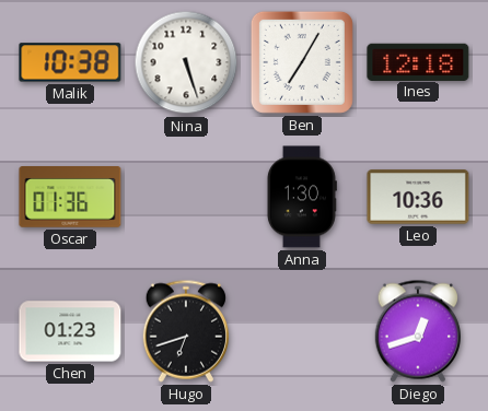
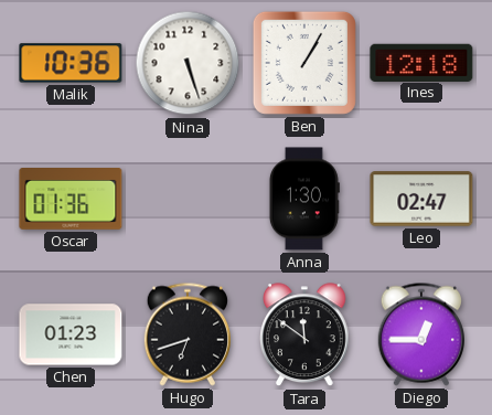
Malik: 10:38 -> 10:36 (71, 63)
Ben: 7:05 -> 1:05 (304, 63)
Leo: 10:36 -> 02:47 (421, 199)
Tara: none -> 11:51 (306, 336)
Diego: 12:42 -> 12:45 (420, 334)
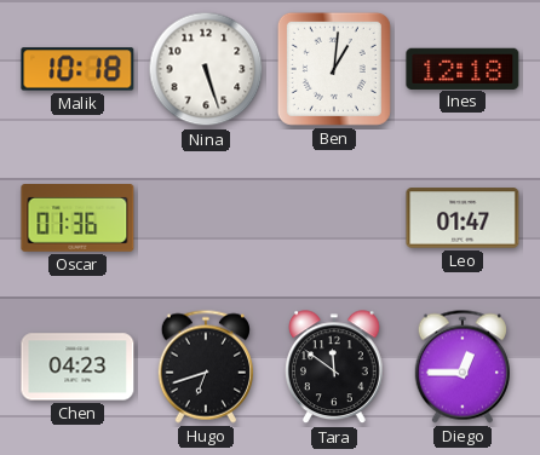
Malik: 10:36 -> 10:18 (77, 69)
Ben: 1:05 -> 1:01 (334, 69)
Anna: 1:30 -> none (304, 199)
Leo: 02:47 -> 01:47 (463, 218)
Chen: 01:23 -> 04:23 (77, 367)
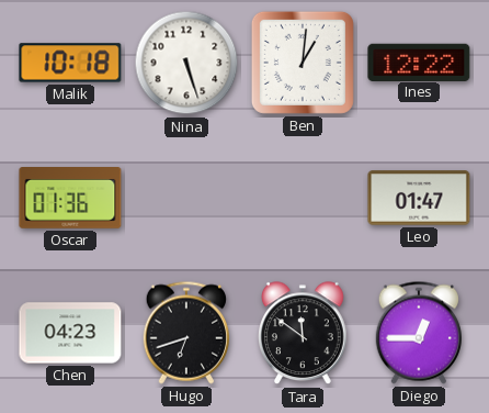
Ines: 12:18 -> 12:22 (419, 62)
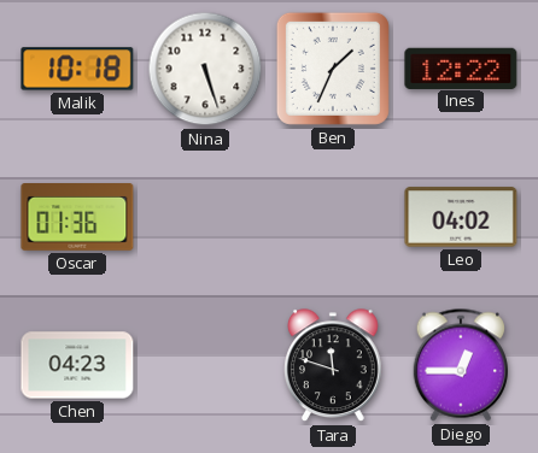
Ben: 1:01 -> 1:34 (333, 69)
Leo: 01:47 -> 04:02 (461, 217)
Hugo: 6:42 -> none (185, 333)
Tara: 11:51 -> 11:48 (334, 366)
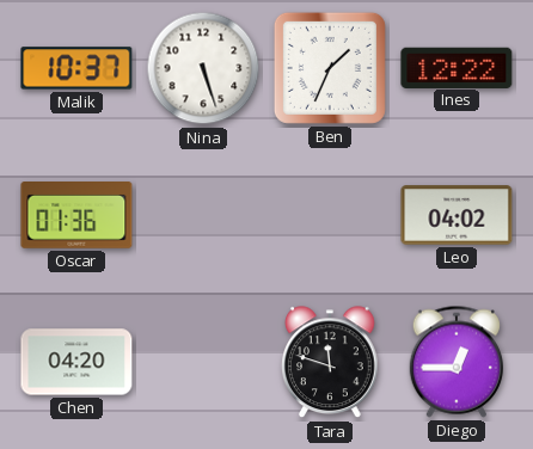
Malik: 10:18 -> 10:37 (76, 68)
Chen: 04:23 -> 04:20 (76, 362)
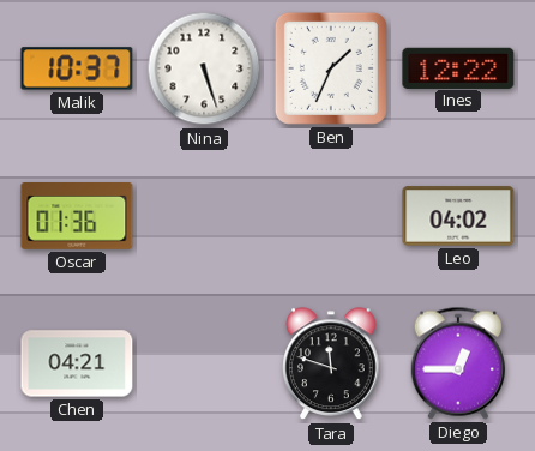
Chen: 04:20 -> 04:21 (77, 363)
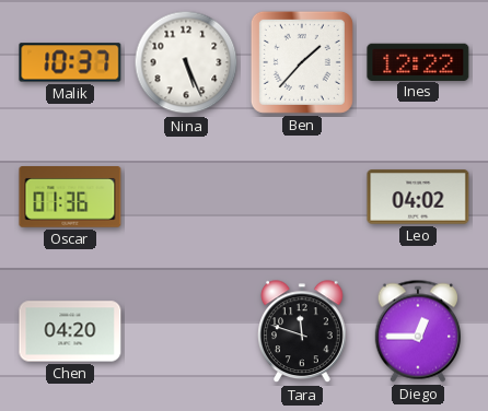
Nina: 5:27 -> 5:26 (186, 62)
Ben: 1:34 -> 1:37 (302, 62)
Chen: 04:21 -> 04:20 (70, 331)
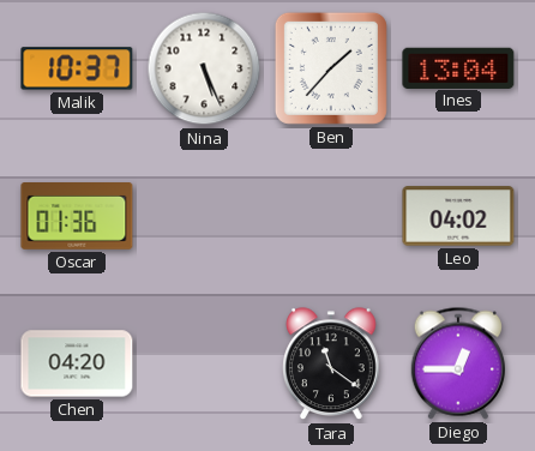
Ines: 12:22 -> 13:04 (458, 67)
Tara: 11:48 -> 11:21 (332, 365)
